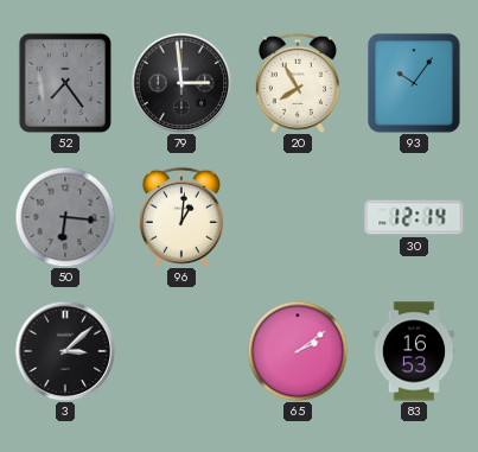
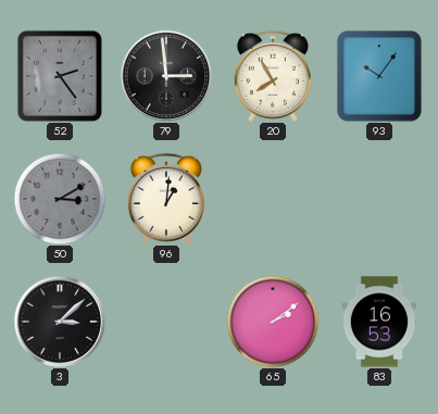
52: 7:24 -> 2:24 (60, 76)
50: 6:16 -> 3:10 (60, 199)
30: 12:14 -> none (414, 217)
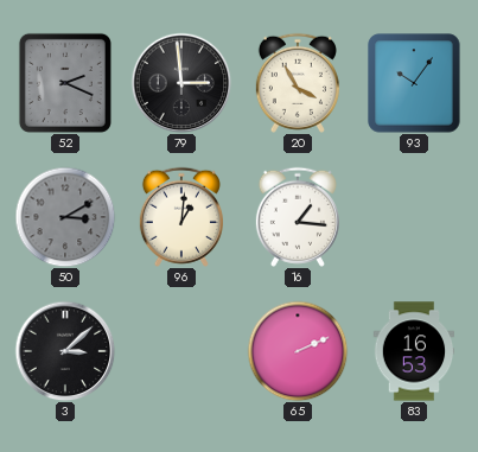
52: 2:24 -> 2:19 (65, 83)
20: 7:55 -> 3:55 (298, 83)
16: none -> 1:16 (298, 217)
65: 2:09 -> 2:11 (298, 351)
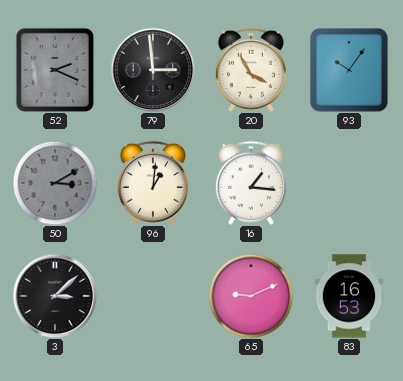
65: 2:11 -> 9:11 (251, 296)
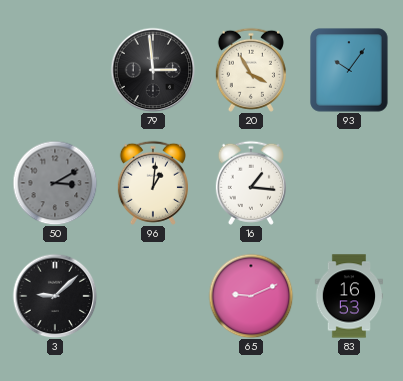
52: 2:19 -> none (55, 70)
3: 3:08 -> 9:08 (55, 296)
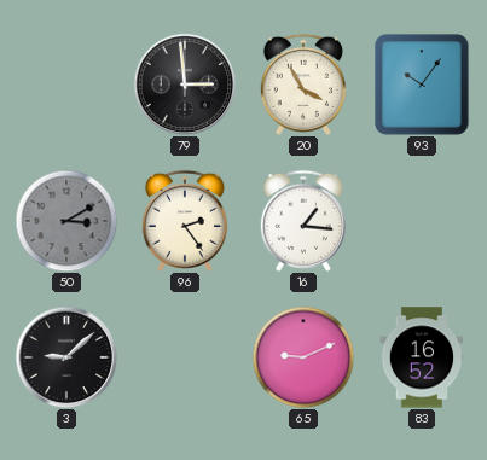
96: 1:01 -> 2:24 (185, 221)
83: 16:53 -> 16:52 (422, 357)
